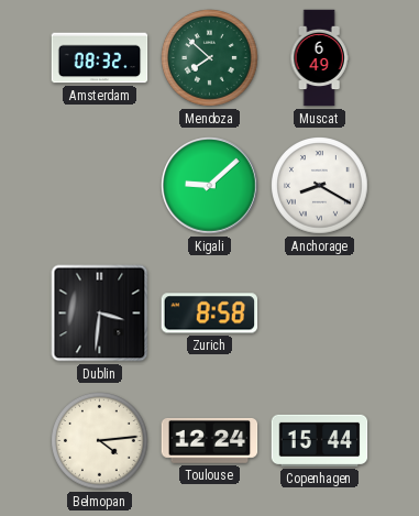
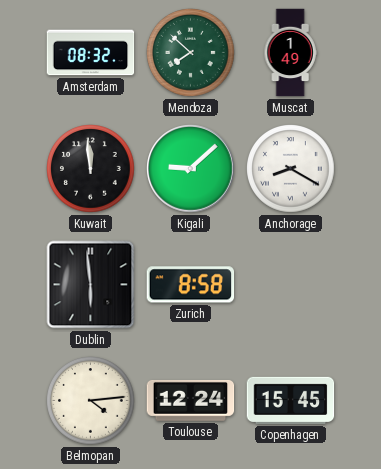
Muscat: 6:49 -> 1:49 (290, 53)
Kuwait: none -> 11:59 (91, 169)
Dublin: 3:31 -> 5:59 (91, 285)
Copenhagen: 15:44 -> 15:45 (291, 400)
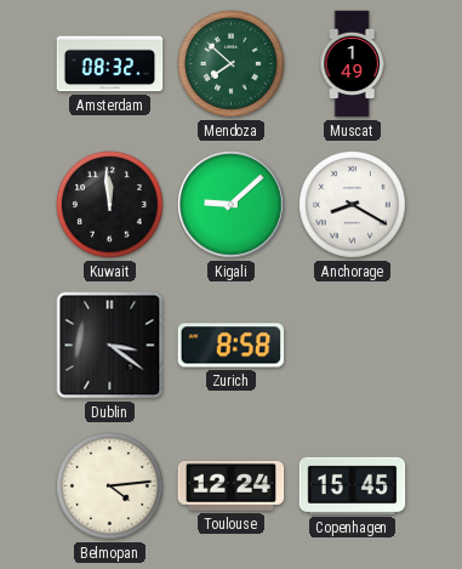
Dublin: 5:59 -> 3:21 (110, 346)
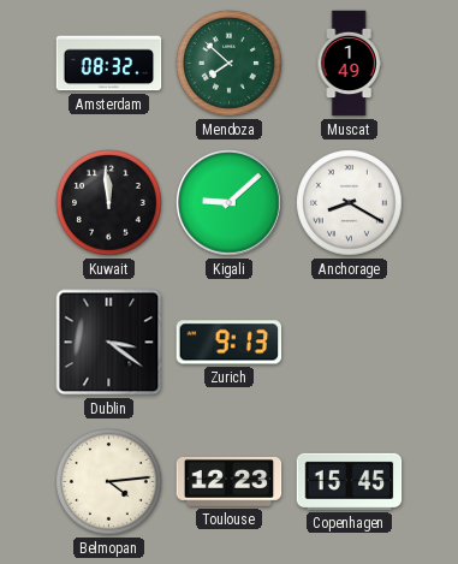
Zurich: 8:58 -> 9:13 (230, 343)
Toulouse: 12:24 -> 12:23 (230, 481)
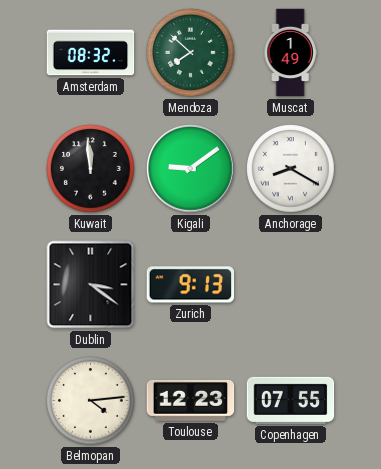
Kigali: 9:08 -> 9:09 (191, 169)
Copenhagen: 15:45 -> 07:55 (291, 400)
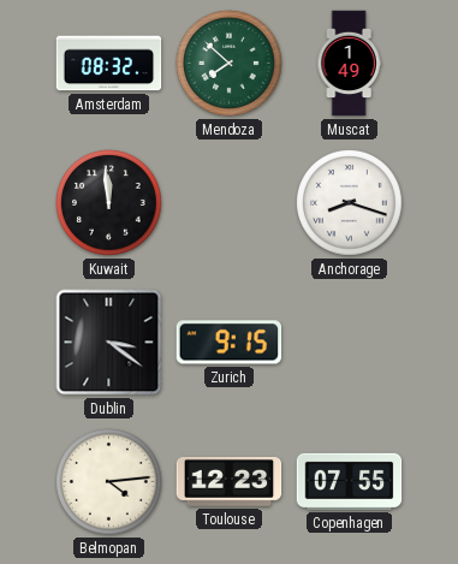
Kigali: 9:09 -> none (191, 169)
Anchorage: 8:20 -> 8:18 (350, 203)
Zurich: 9:13 -> 9:15 (230, 343)
